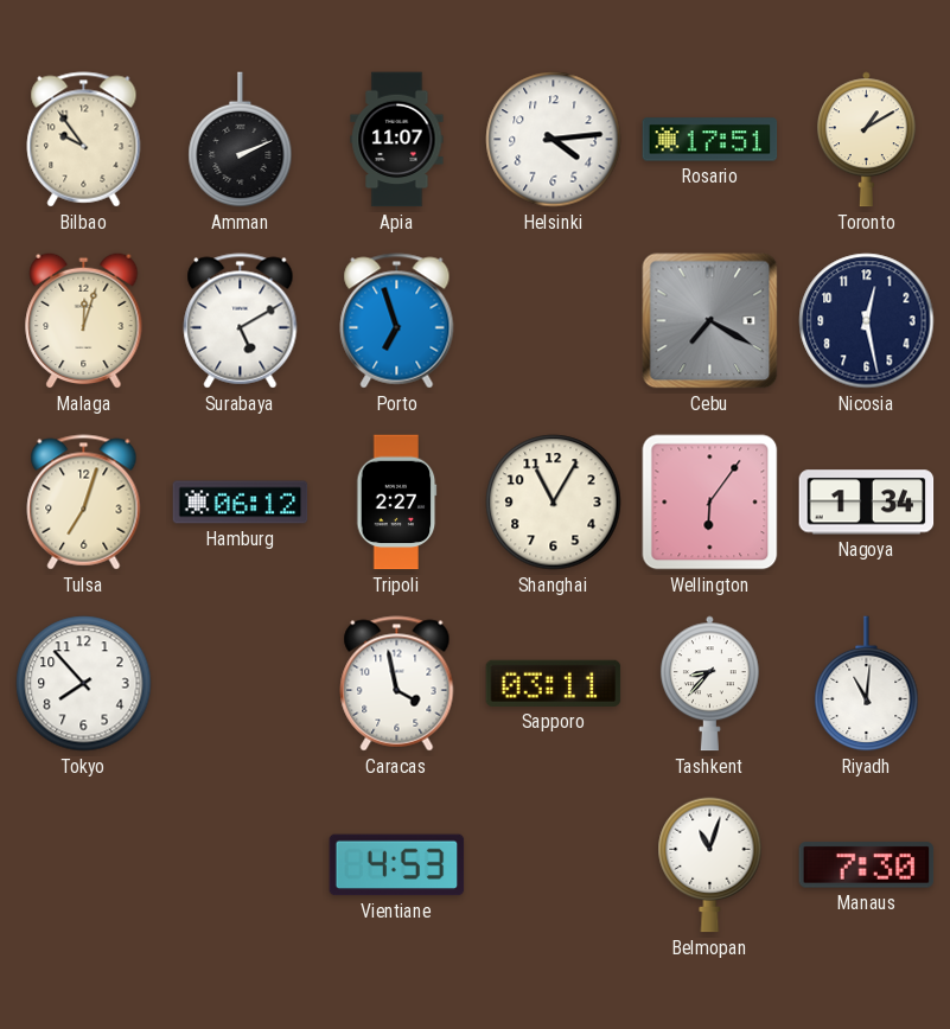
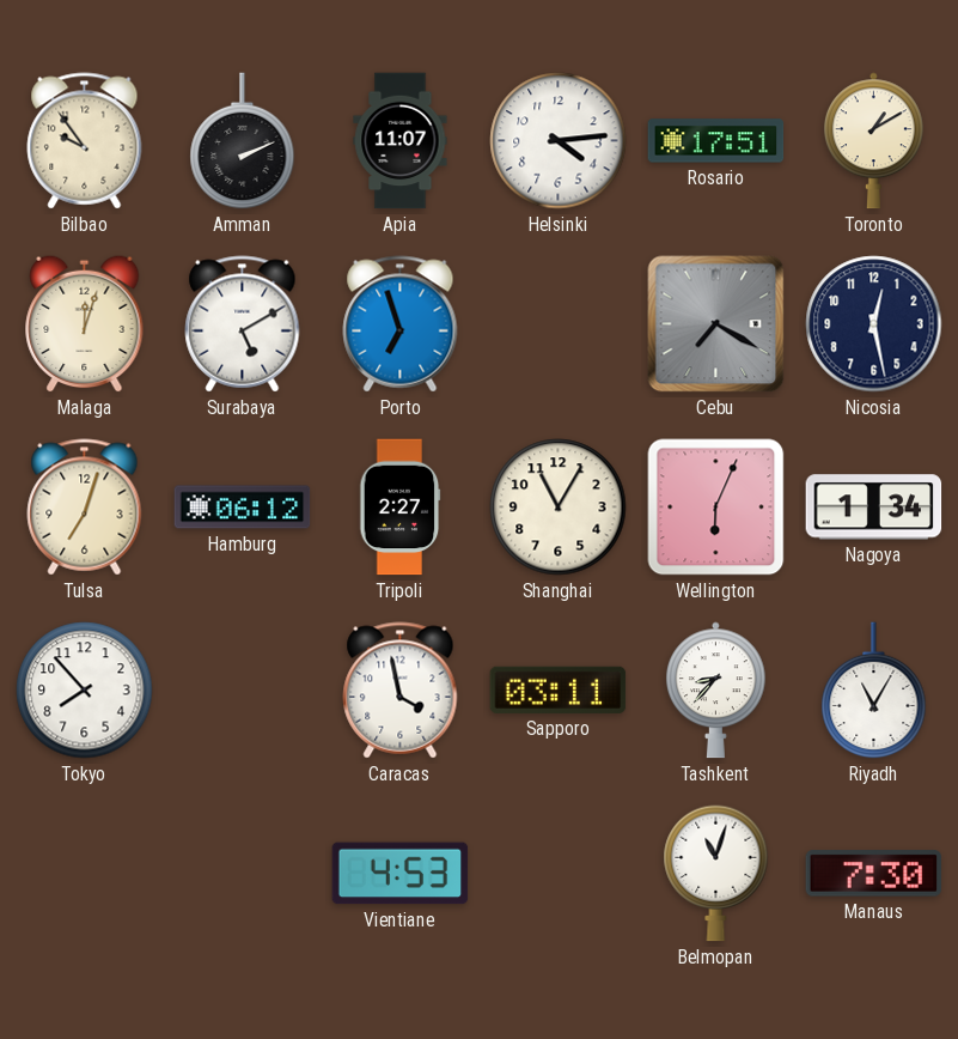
Wellington: 6:06 -> 6:04 (716, 508)
Riyadh: 11:01 -> 11:05 (874, 691)
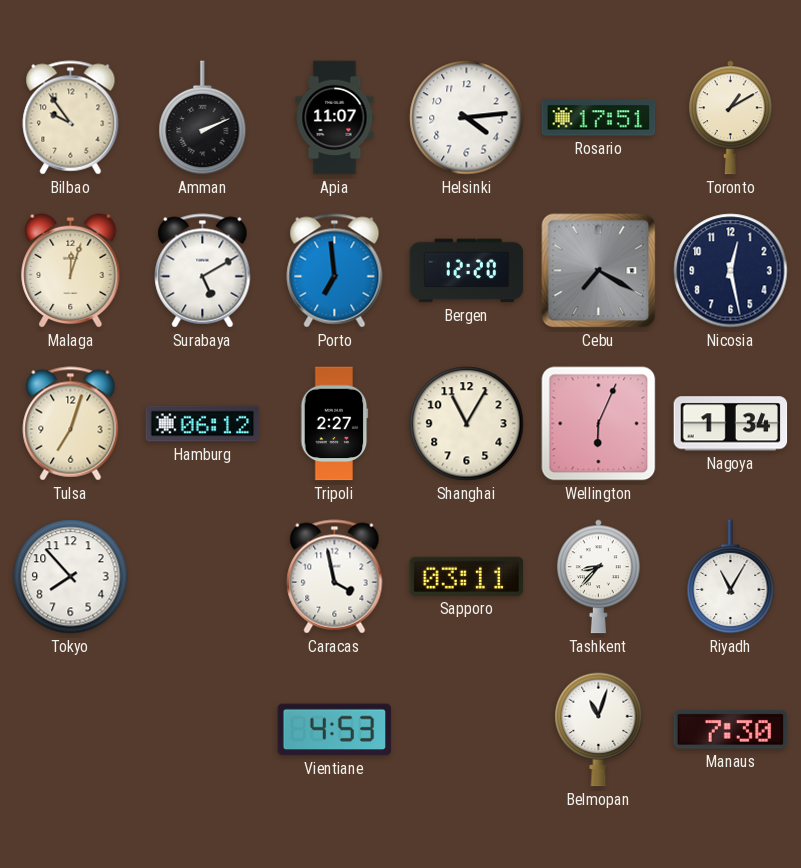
Porto: 6:57 -> 6:59 (335, 271)
Bergen: none -> 12:20 (467, 271)
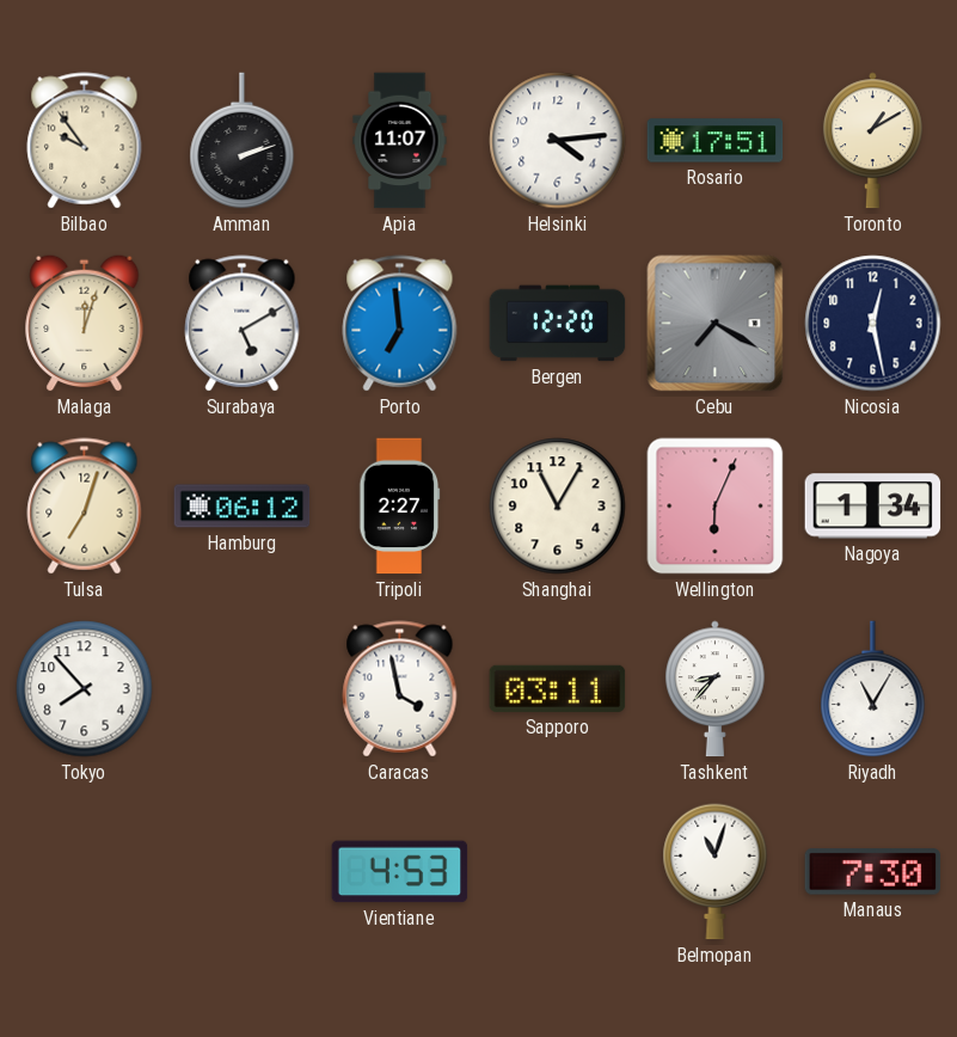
Amman: 2:11 -> 2:12 (243, 141)
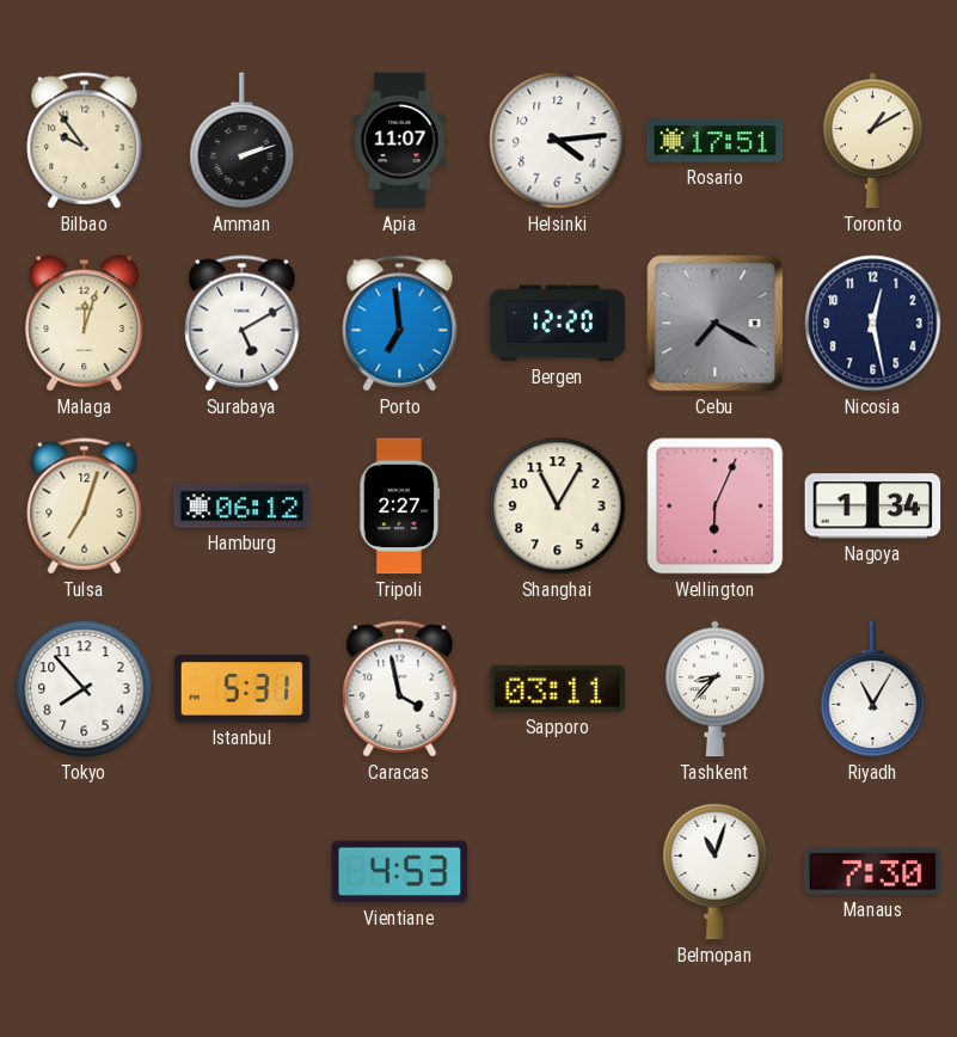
Istanbul: none -> 5:31 (243, 689)
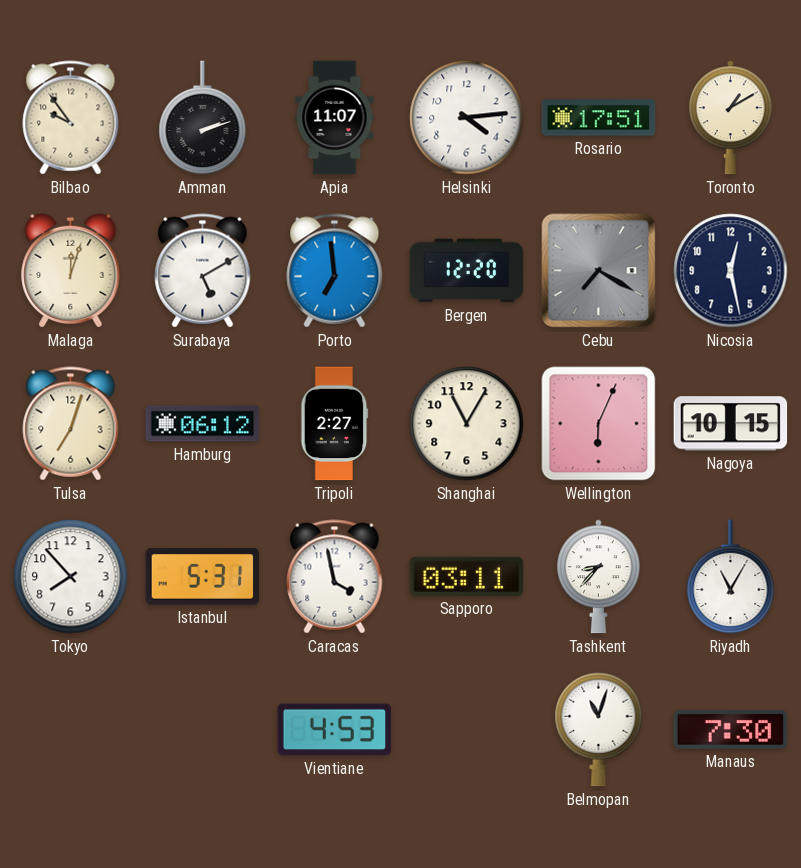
Nagoya: 1:34 -> 10:15 (731, 424)
